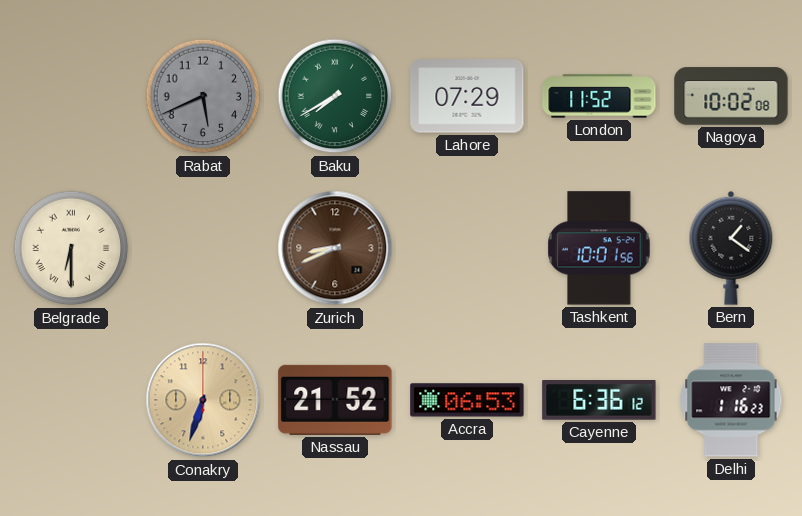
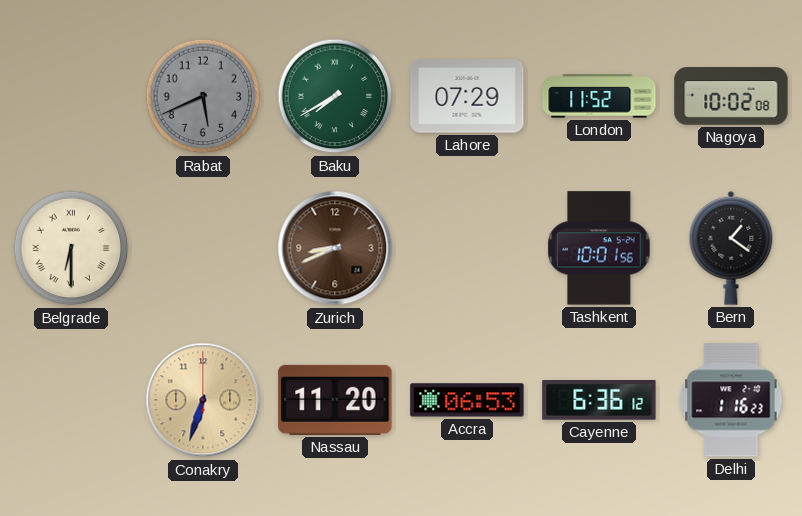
Nassau: 21:52 -> 11:20 (335, 400)
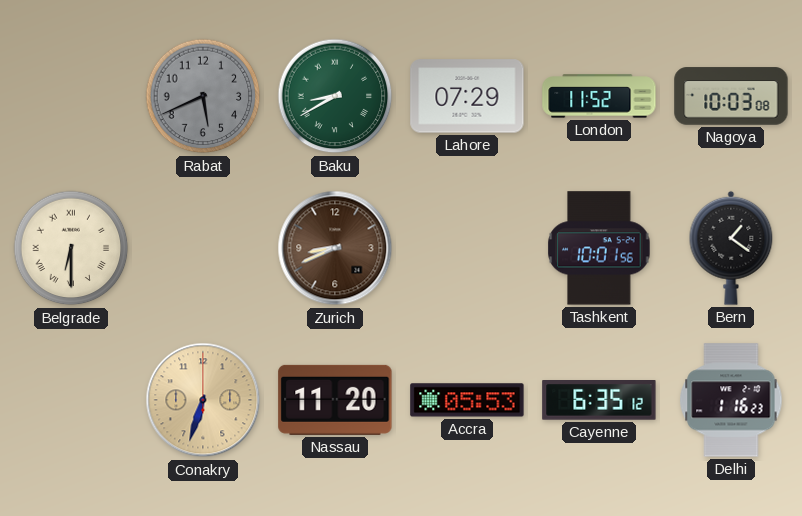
Baku: 7:40 -> 8:40 (335, 96)
Nagoya: 10:02 -> 10:03 (731, 96)
Accra: 06:53 -> 05:53 (467, 400)
Cayenne: 6:36 -> 6:35 (599, 400)
